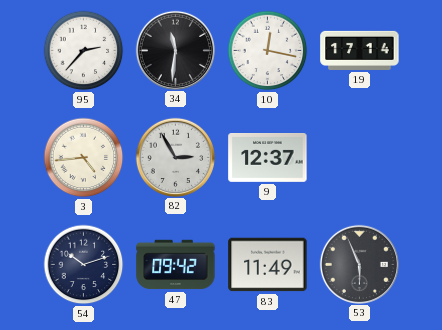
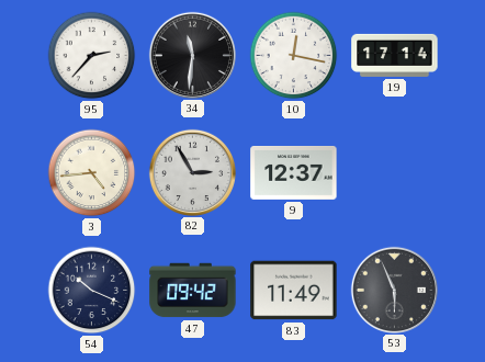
54: 10:12 -> 10:19 (92, 291)
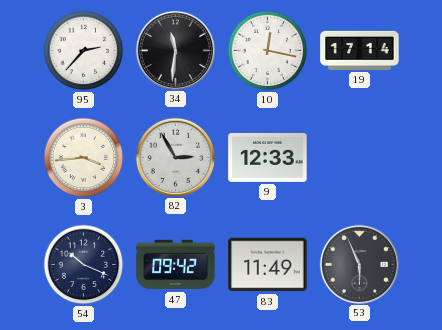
3: 4:44 -> 3:44 (84, 158)
9: 12:37 -> 12:33 (268, 158)
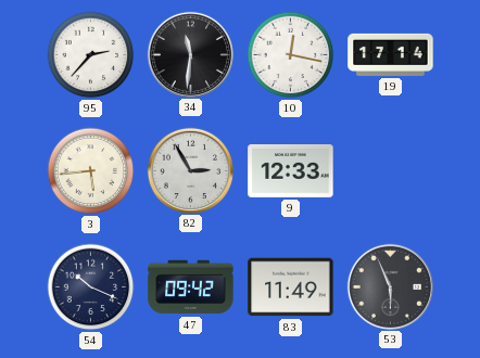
3: 3:44 -> 5:44 (91, 171)
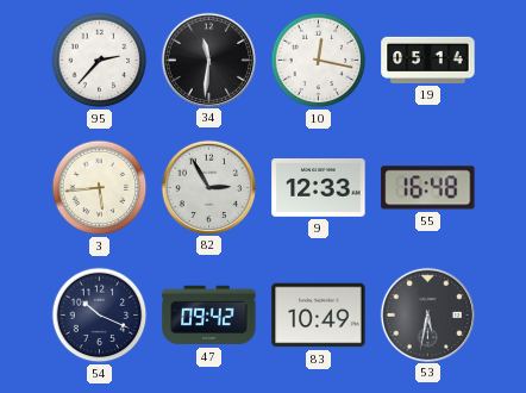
19: 17:14 -> 05:14 (428, 60)
55: none -> 16:48 (428, 188)
83: 11:49 -> 10:49 (319, 316)
53: 5:56 -> 5:32 (427, 314)
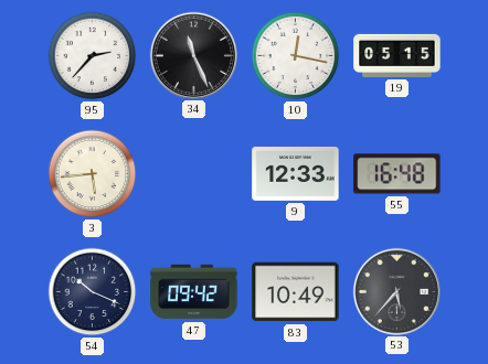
34: 11:31 -> 11:26 (193, 55)
19: 05:14 -> 05:15 (397, 55)
82: 2:55 -> none (208, 187)
53: 5:32 -> 5:37 (396, 291)
